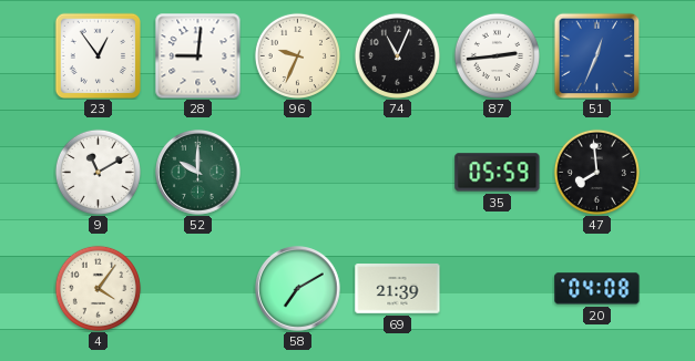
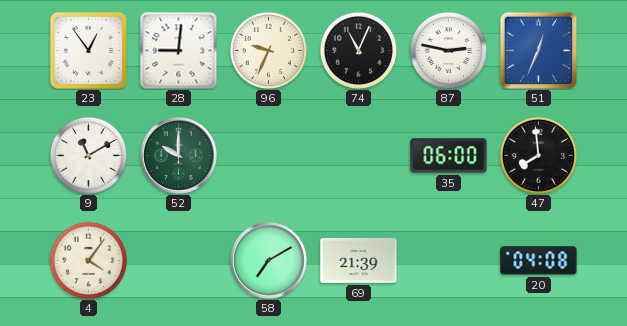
87: 2:44 -> 2:47 (448, 50)
35: 05:59 -> 06:00 (449, 156)
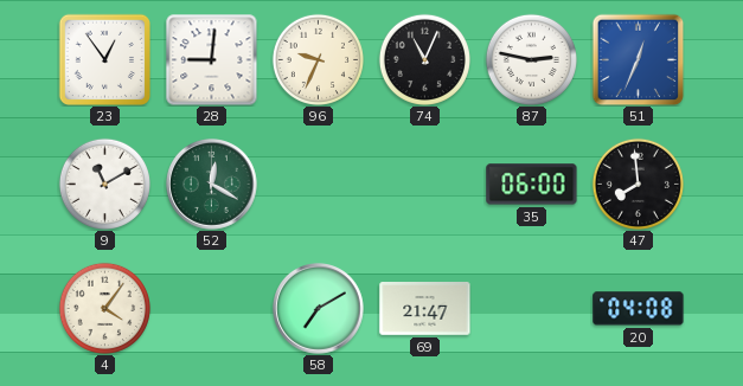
52: 10:00 -> 12:20 (212, 185)
69: 21:39 -> 21:47 (425, 309)
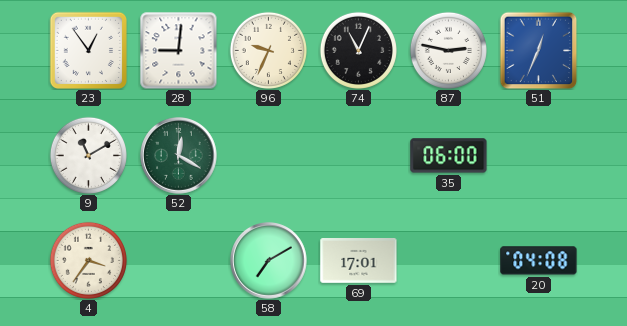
47: 7:59 -> none (638, 184)
4: 4:06 -> 3:36 (88, 260)
69: 21:47 -> 17:01 (359, 261)
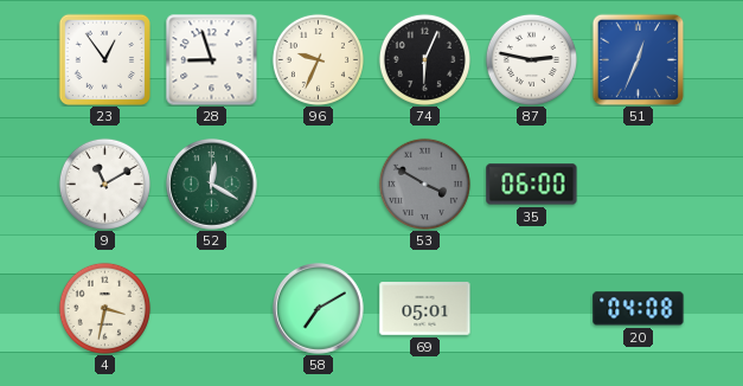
28: 9:01 -> 8:57 (211, 59)
74: 11:04 -> 6:04 (424, 59)
53: none -> 3:50 (424, 184)
4: 3:36 -> 3:32 (104, 308)
69: 17:01 -> 05:01 (425, 309)
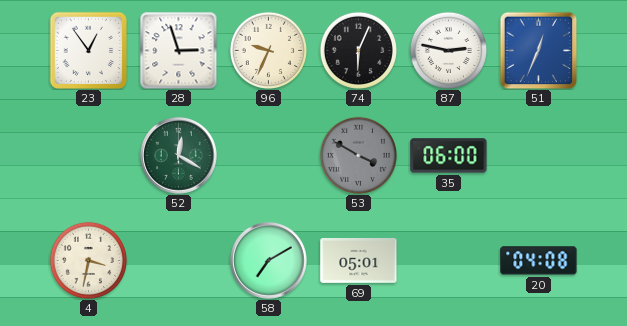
28: 8:57 -> 2:57 (178, 50)
9: 11:10 -> none (104, 184)
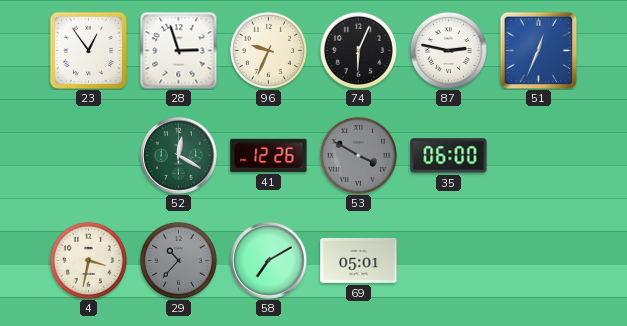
41: none -> 12:26 (269, 155)
29: none -> 10:37 (178, 260)
20: 04:08 -> none (539, 261)
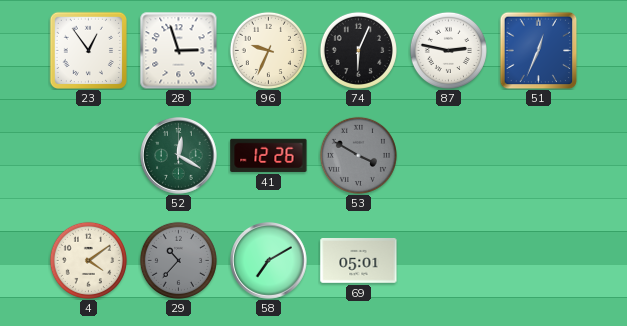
35: 06:00 -> none (449, 156)
4: 3:32 -> 4:09 (88, 260)
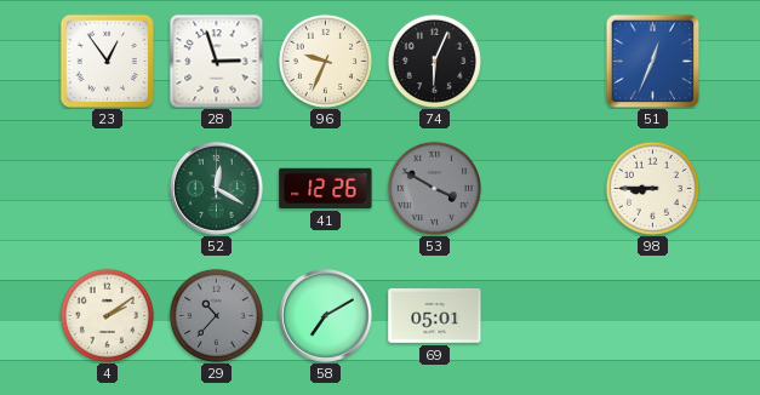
87: 2:47 -> none (448, 50)
98: none -> 8:45 (652, 188)
4: 4:09 -> 2:09 (107, 315)
